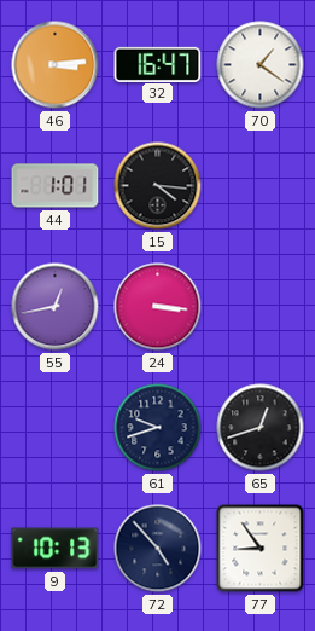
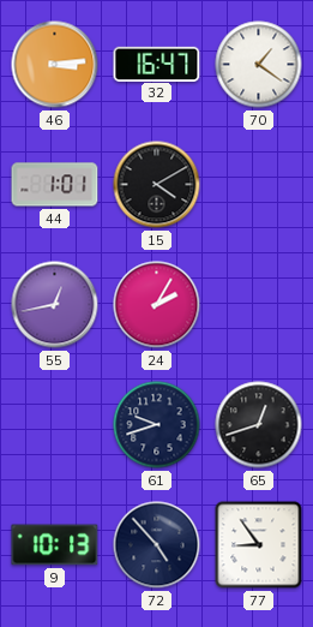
15: 4:16 -> 4:10 (157, 185)
24: 3:16 -> 2:05 (157, 305)
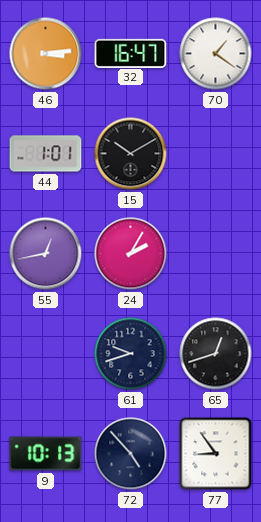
15: 4:10 -> 10:10 (131, 154)
